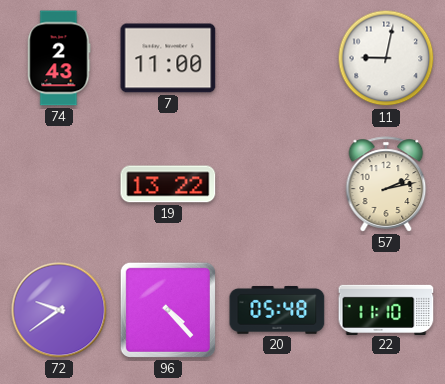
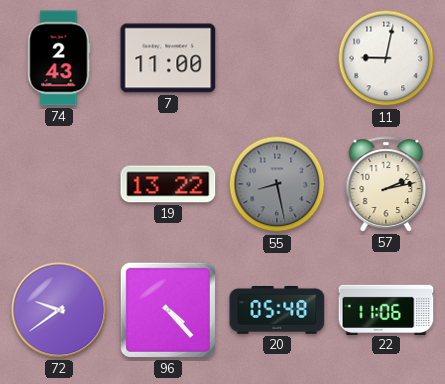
55: none -> 8:28 (277, 184)
22: 11:10 -> 11:06 (386, 309)
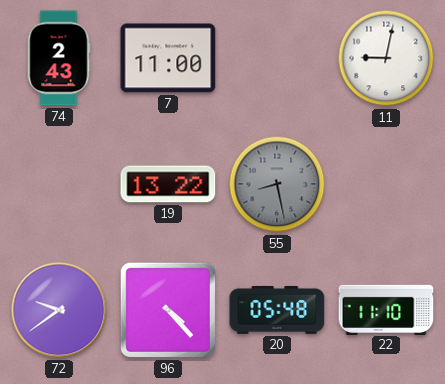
57: 2:13 -> none (386, 184)
22: 11:06 -> 11:10 (386, 309)
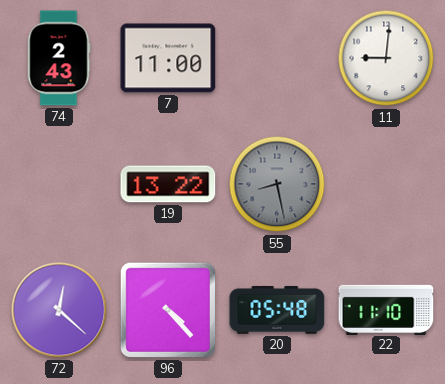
11: 9:02 -> 9:01 (386, 58)
72: 9:39 -> 12:22 (59, 310)
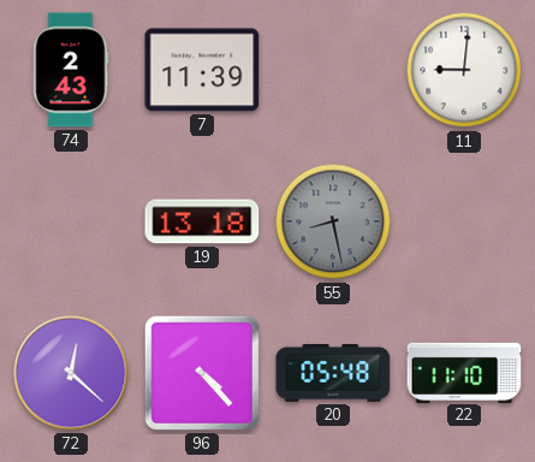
7: 11:00 -> 11:39 (202, 70)
19: 13:22 -> 13:18 (202, 221)
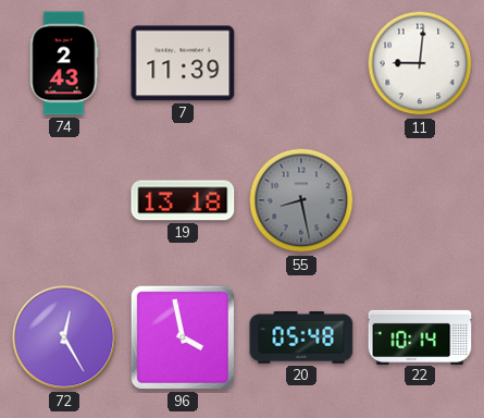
72: 12:22 -> 12:25 (64, 337)
96: 4:23 -> 3:58 (183, 337)
22: 11:10 -> 10:14 (420, 336)
